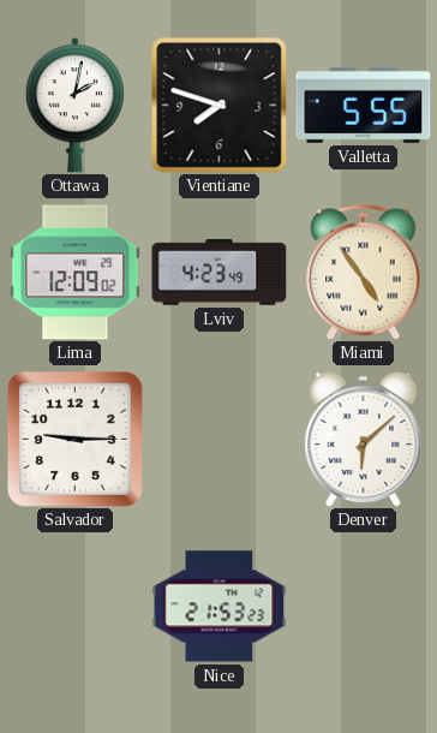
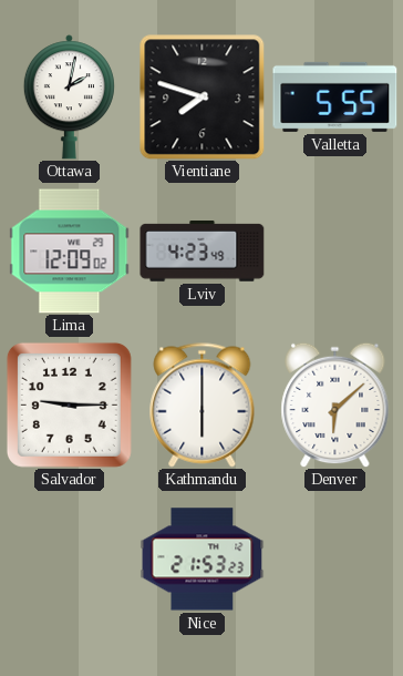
Miami: 4:54 -> none (364, 273)
Kathmandu: none -> 6:00 (203, 406)
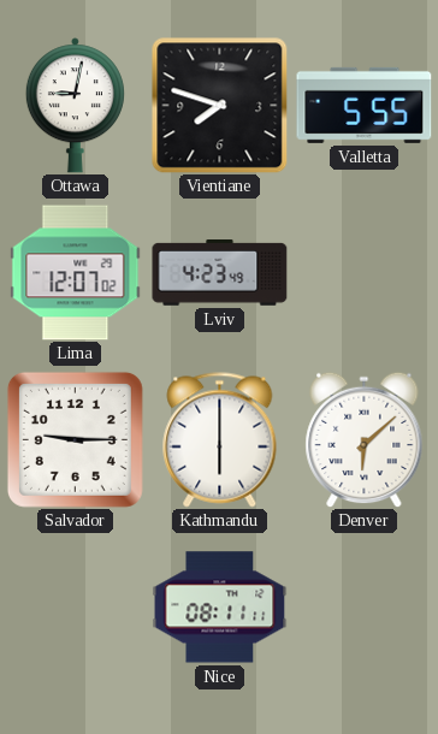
Ottawa: 2:02 -> 9:02 (75, 106)
Lima: 12:09 -> 12:07 (76, 273)
Nice: 21:53 -> 08:11 (220, 608)
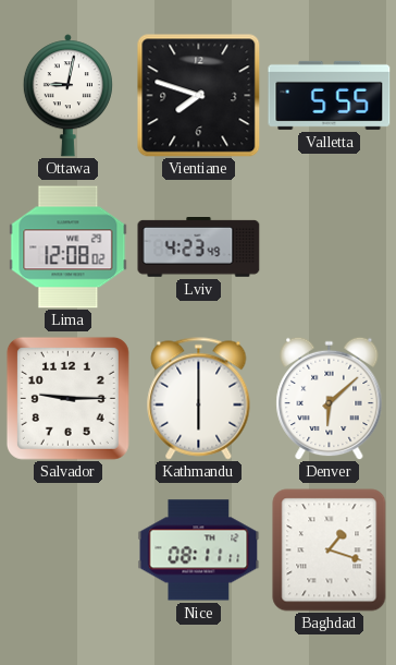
Lima: 12:07 -> 12:08 (69, 247)
Baghdad: none -> 1:18 (330, 551)
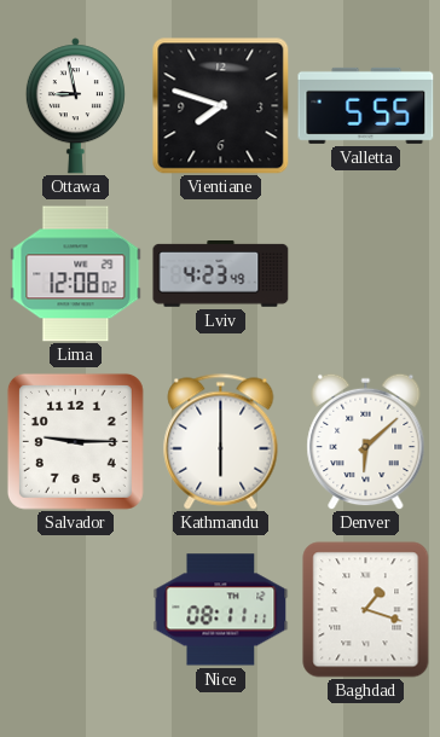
Ottawa: 9:02 -> 8:58 (75, 106)
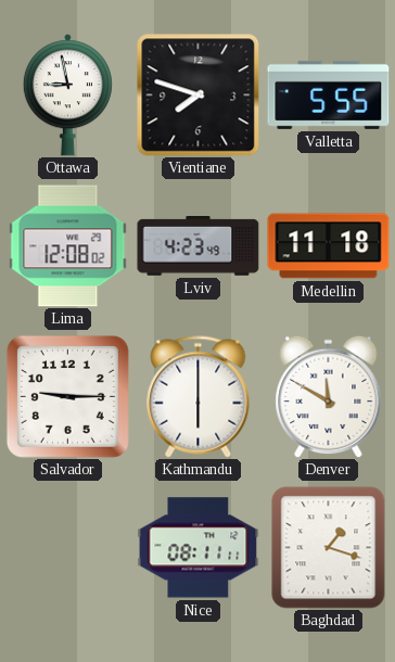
Medellin: none -> 11:18 (329, 246)
Denver: 6:08 -> 11:50 (329, 396)
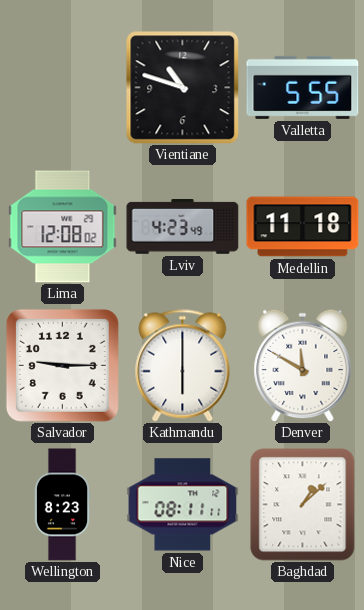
Ottawa: 8:58 -> none (67, 96)
Vientiane: 7:48 -> 10:48 (183, 88)
Wellington: none -> 8:23 (62, 505)
Baghdad: 1:18 -> 1:08 (303, 505)
